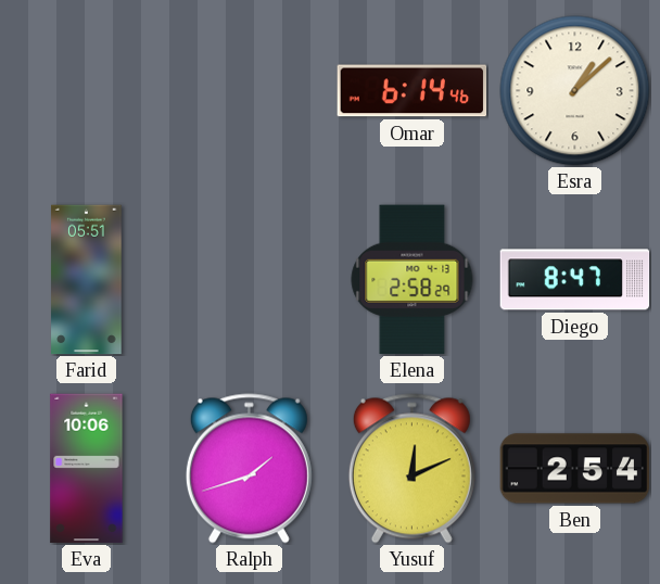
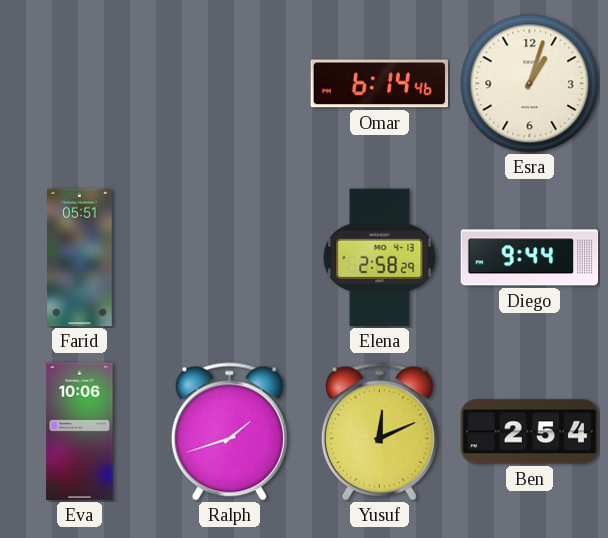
Esra: 1:08 -> 1:03 (530, 84)
Diego: 8:47 -> 9:44 (530, 258)
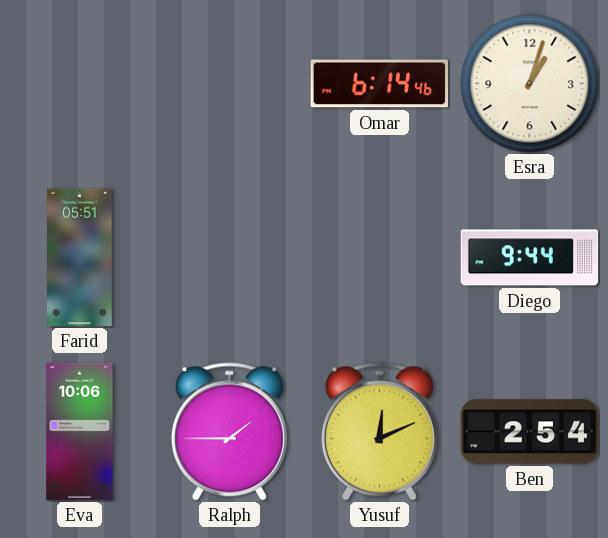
Elena: 2:58 -> none (380, 258)
Ralph: 1:42 -> 1:45 (229, 432)
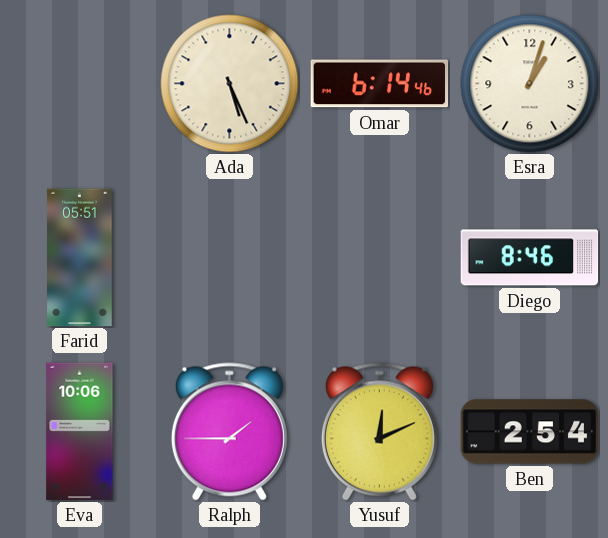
Ada: none -> 5:26 (230, 84)
Diego: 9:44 -> 8:46 (530, 258)
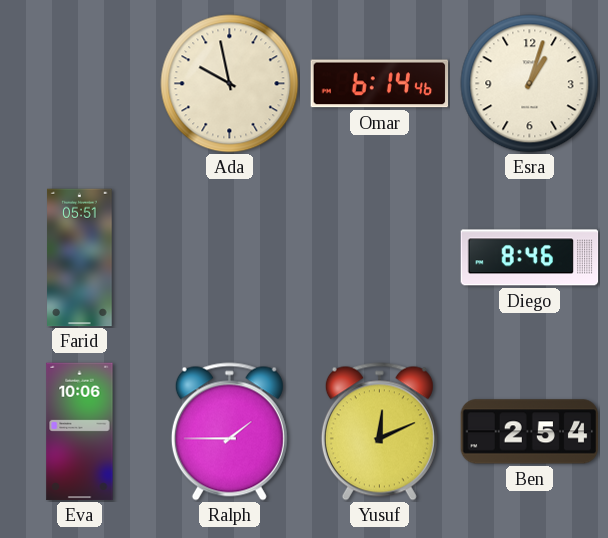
Ada: 5:26 -> 9:58 (230, 84)
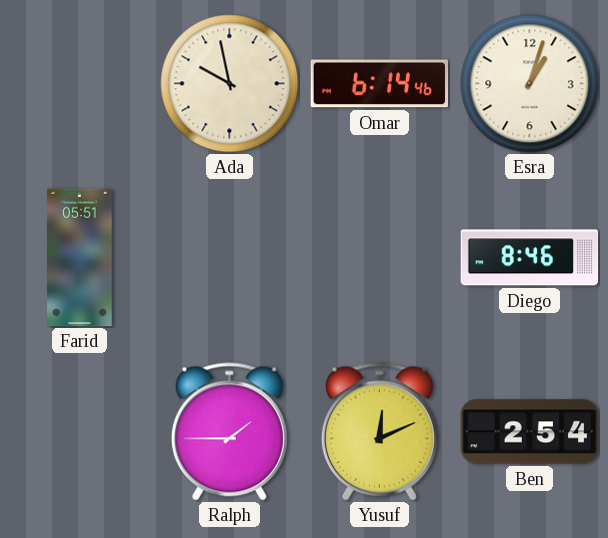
Eva: 10:06 -> none (80, 432)
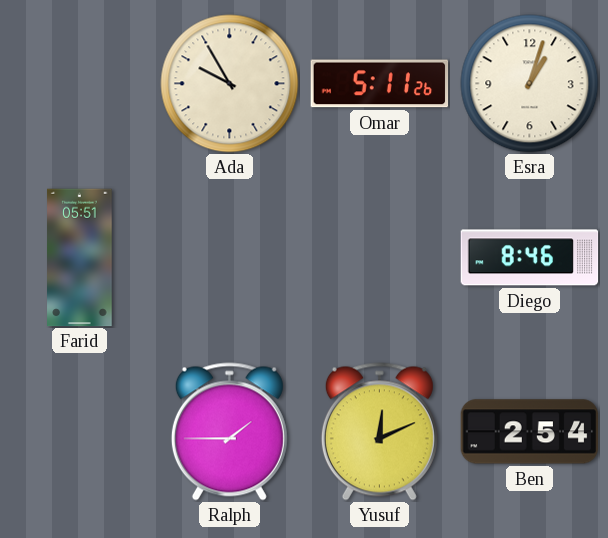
Ada: 9:58 -> 9:55 (230, 84)
Omar: 6:14 -> 5:11 (380, 84)
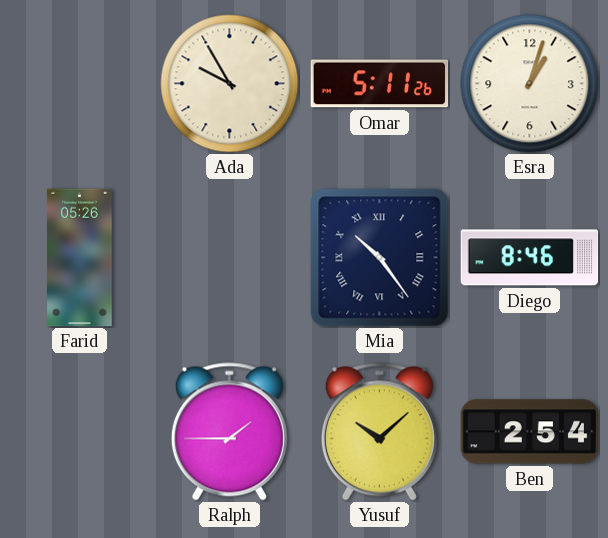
Farid: 05:51 -> 05:26 (80, 258)
Mia: none -> 10:24 (380, 258)
Yusuf: 12:11 -> 10:08 (379, 432)
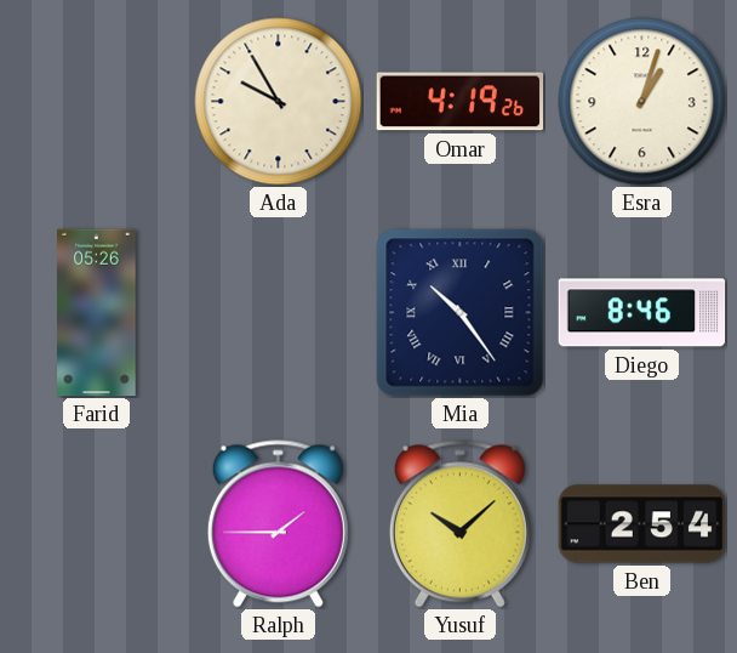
Omar: 5:11 -> 4:19 (461, 102)
